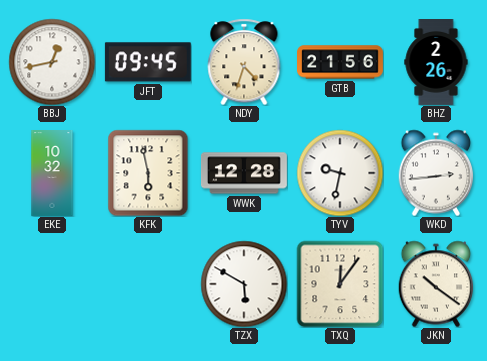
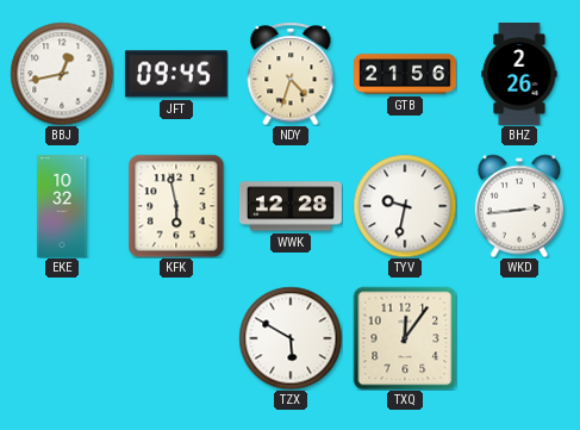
JKN: 10:21 -> none (436, 284)
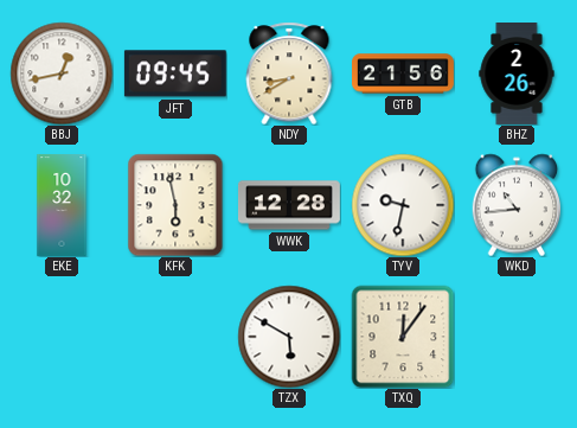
NDY: 4:33 -> 8:40 (289, 74)
WKD: 2:44 -> 10:44 (517, 205)
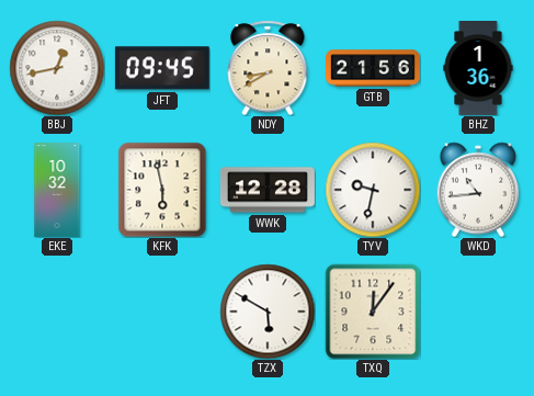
BHZ: 2:26 -> 1:36 (478, 69)
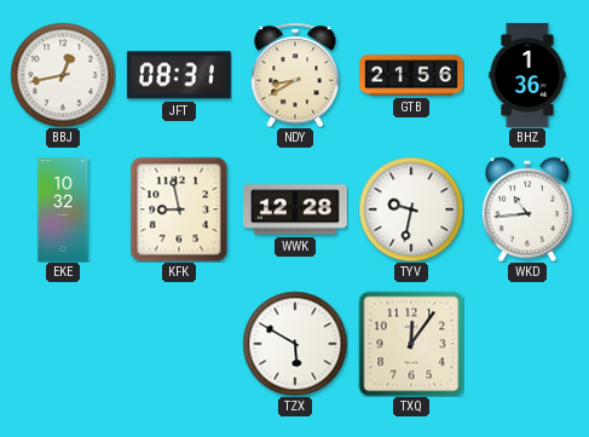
JFT: 09:45 -> 08:31 (179, 75)
KFK: 5:58 -> 8:58 (179, 209)
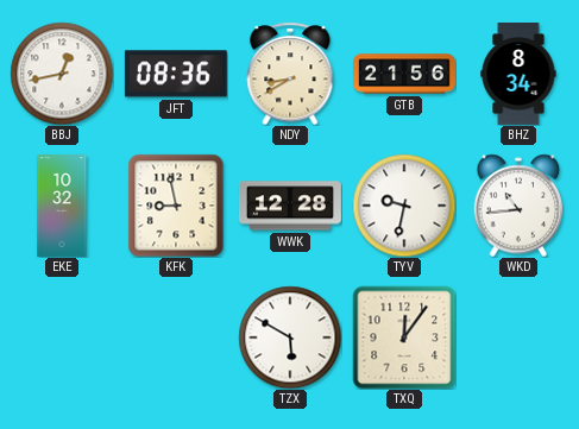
JFT: 08:31 -> 08:36 (176, 74)
BHZ: 1:36 -> 8:34 (518, 75)
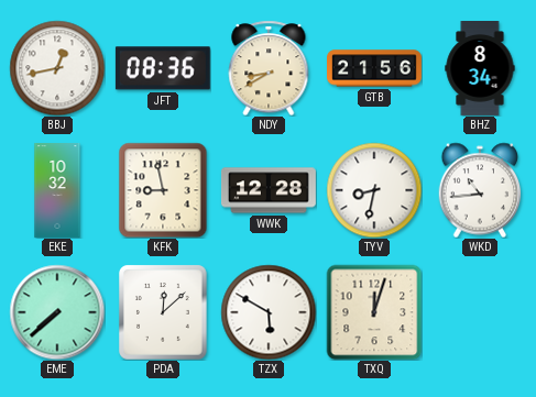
TYV: 9:32 -> 8:32 (374, 190)
EME: none -> 7:38 (57, 312)
PDA: none -> 12:08 (164, 312)
TXQ: 12:06 -> 12:03 (374, 312)
